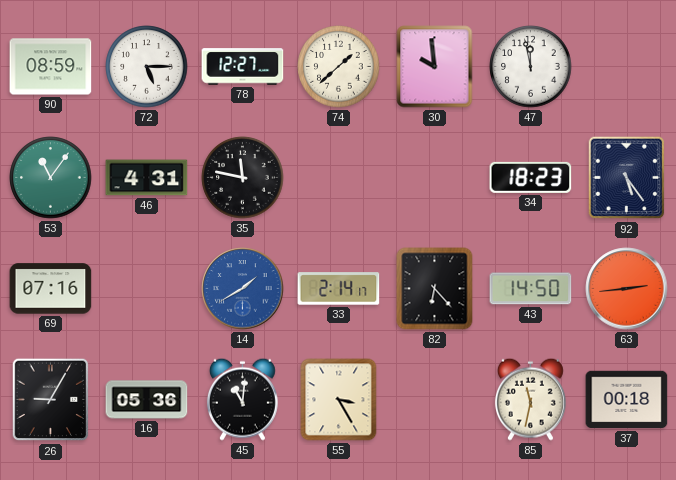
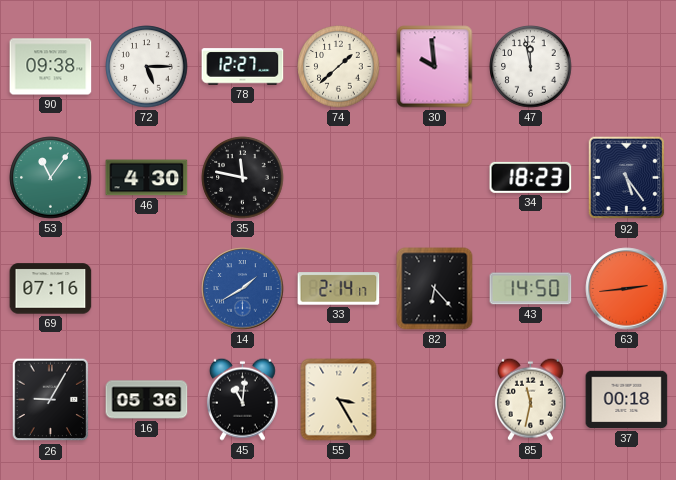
90: 08:59 -> 09:38 (51, 67)
46: 4:31 -> 4:30 (147, 178)
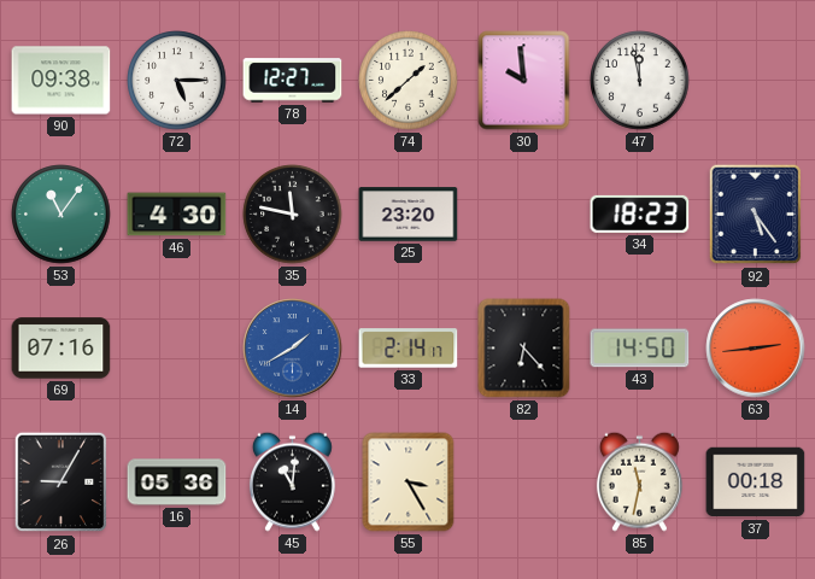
25: none -> 23:20 (409, 215)
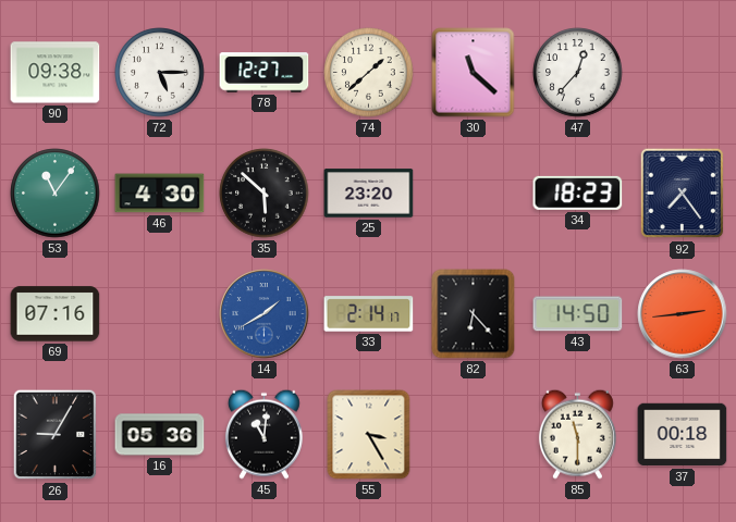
30: 9:59 -> 11:22 (474, 73)
47: 11:58 -> 12:37 (578, 73)
35: 11:47 -> 5:52 (265, 194)
92: 5:24 -> 7:24 (683, 194)
85: 11:32 -> 11:30 (577, 434)
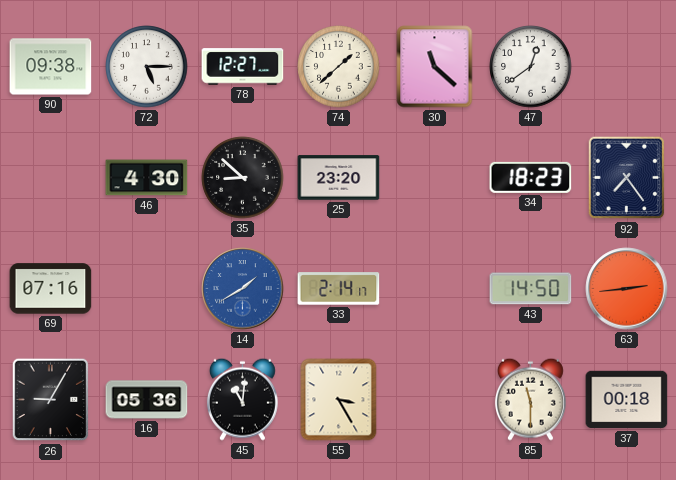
47: 12:37 -> 12:39 (531, 67)
53: 11:06 -> none (56, 194)
35: 5:52 -> 8:52 (243, 178)
82: 6:23 -> none (474, 314)
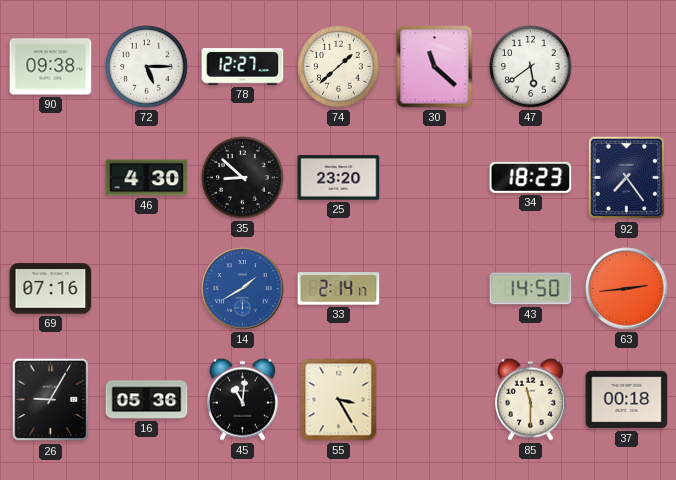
47: 12:39 -> 5:39 (531, 67)
